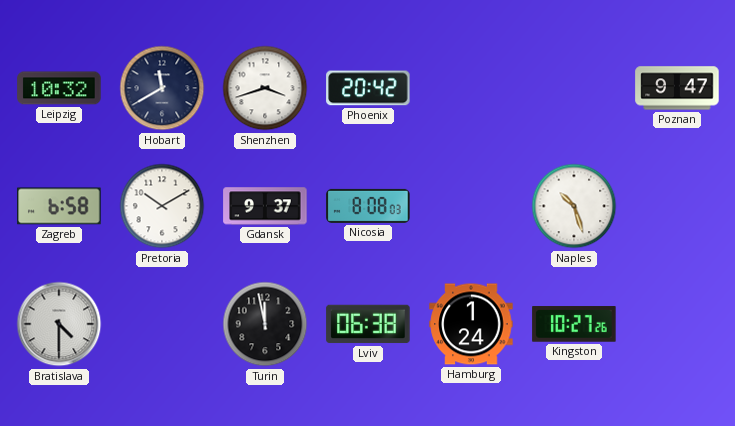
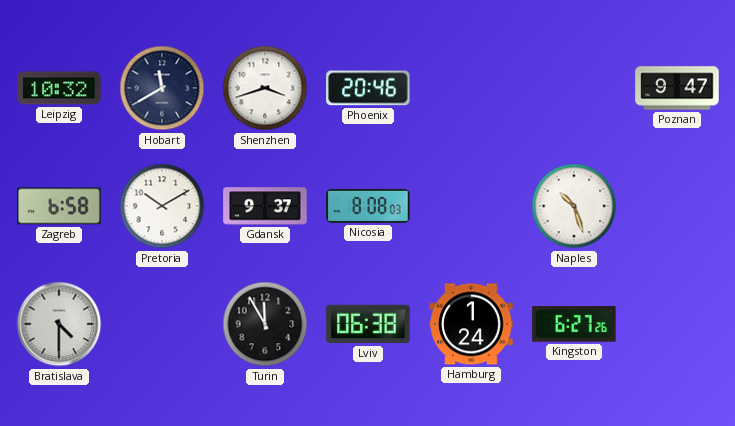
Phoenix: 20:42 -> 20:46 (368, 88)
Turin: 11:58 -> 11:55 (265, 324)
Kingston: 10:27 -> 6:27 (574, 324)
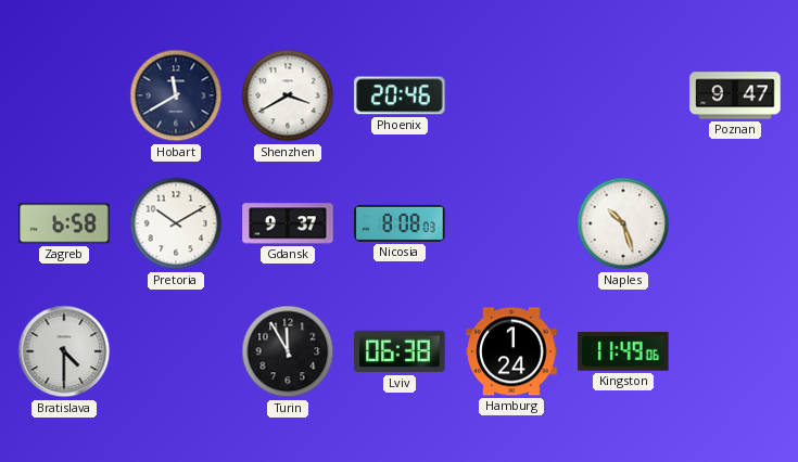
Leipzig: 10:32 -> none (59, 88)
Shenzhen: 3:42 -> 3:40 (288, 95)
Kingston: 6:27 -> 11:49 (623, 351)
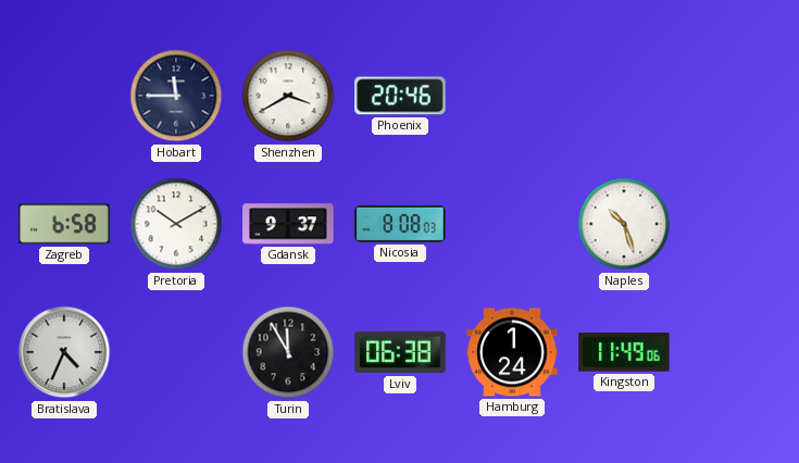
Hobart: 11:40 -> 11:45 (176, 96)
Poznan: 9:47 -> none (735, 95)
Bratislava: 4:30 -> 4:34 (64, 352)
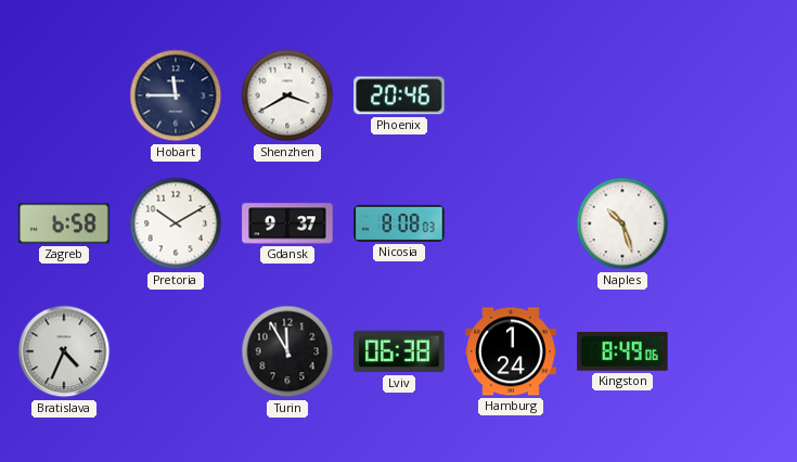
Kingston: 11:49 -> 8:49 (622, 351)
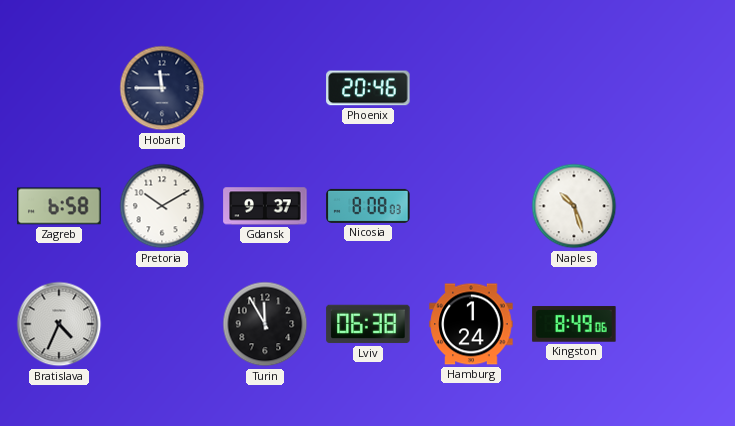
Shenzhen: 3:40 -> none (287, 95)
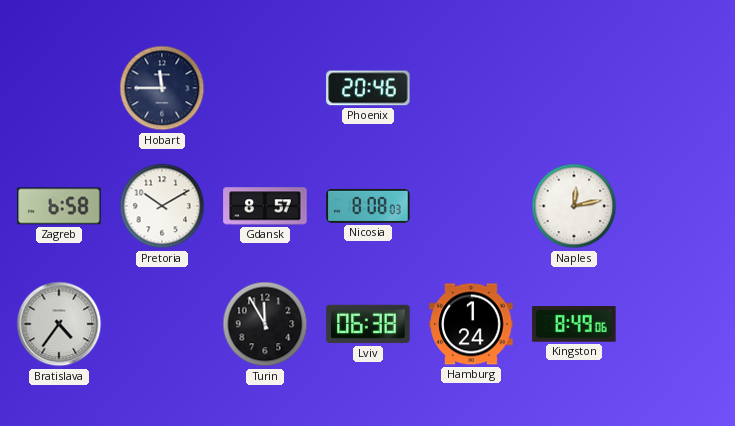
Gdansk: 9:37 -> 8:57 (265, 206)
Naples: 10:27 -> 12:13 (574, 206)
Bratislava: 4:34 -> 4:36 (59, 324)
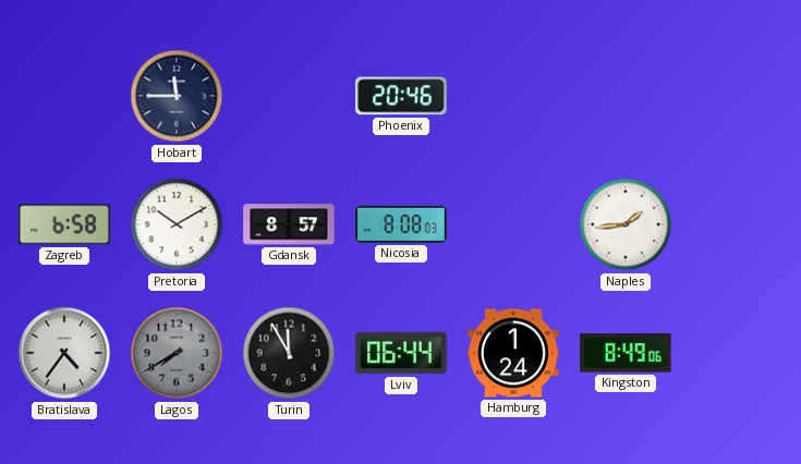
Naples: 12:13 -> 1:44 (626, 224)
Lagos: none -> 7:40 (177, 353)
Lviv: 06:38 -> 06:44 (401, 353)
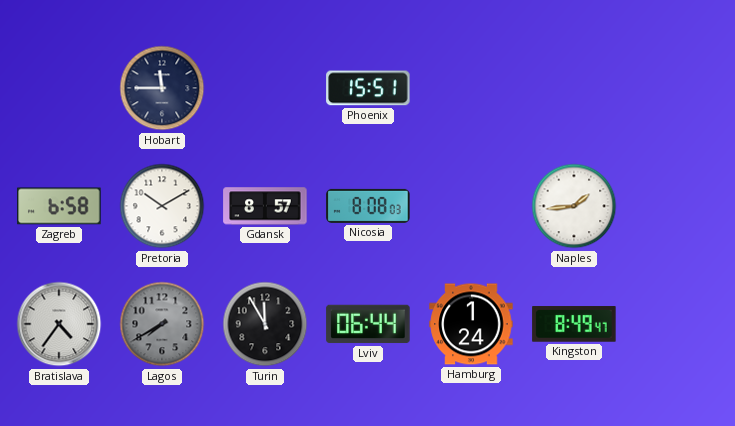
Phoenix: 20:46 -> 15:51 (368, 88)
Kingston: 8:49:06 -> 8:49:47 (574, 324)
